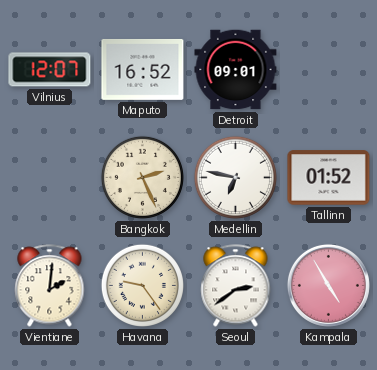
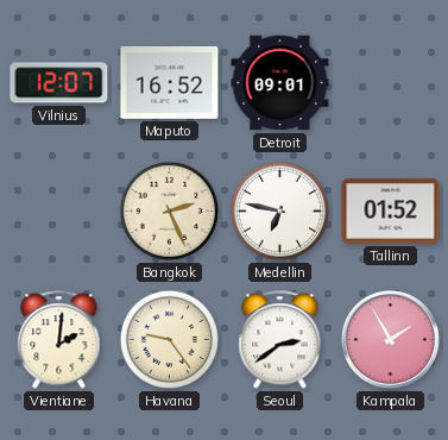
Kampala: 4:55 -> 1:55 (390, 339)
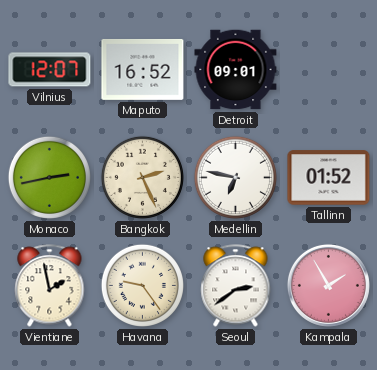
Monaco: none -> 2:43 (49, 177)
Vientiane: 2:01 -> 1:58 (50, 286)
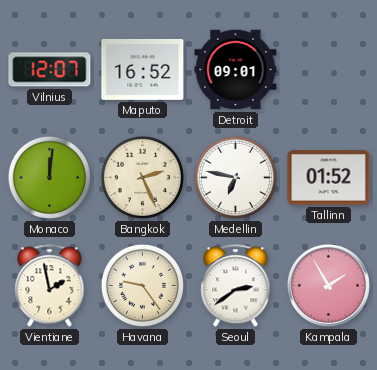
Monaco: 2:43 -> 12:01 (49, 177)
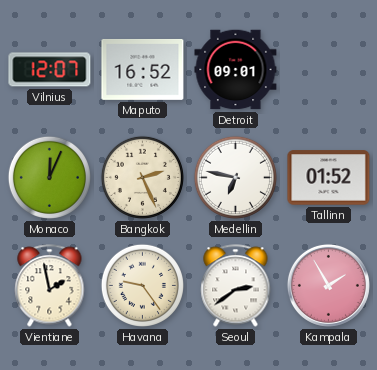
Monaco: 12:01 -> 12:04 (49, 177)
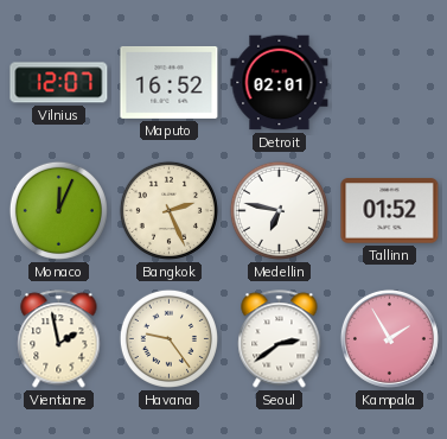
Detroit: 09:01 -> 02:01 (280, 83)
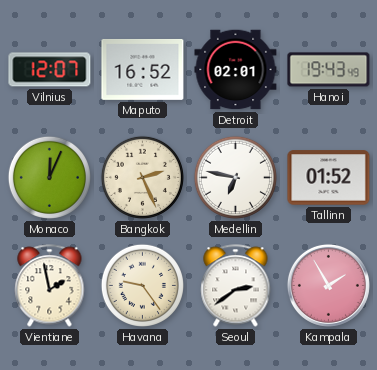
Hanoi: none -> 19:43 (329, 70)
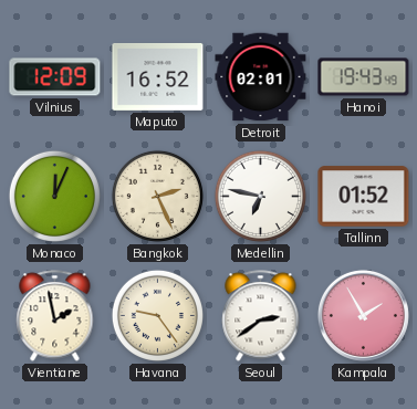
Vilnius: 12:07 -> 12:09 (55, 77)
